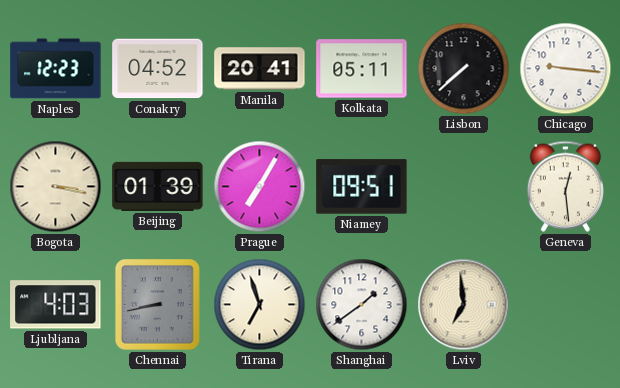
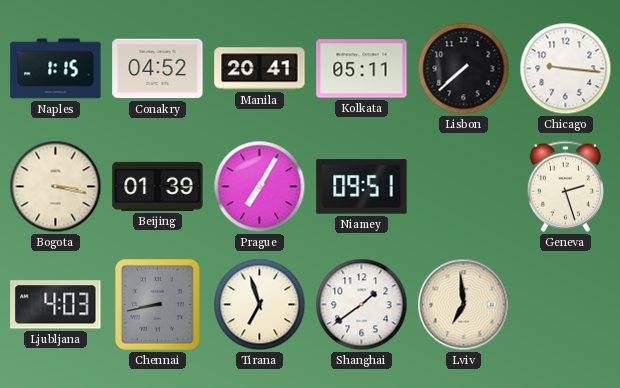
Naples: 12:23 -> 1:15 (56, 69)
Geneva: 12:29 -> 2:27 (565, 186)
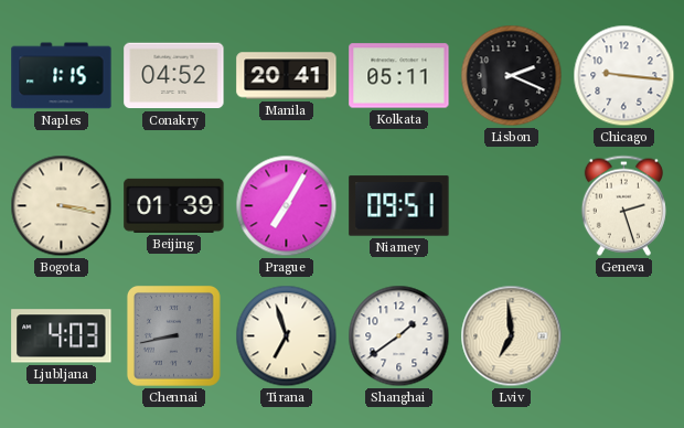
Lisbon: 7:38 -> 2:19 (512, 76)
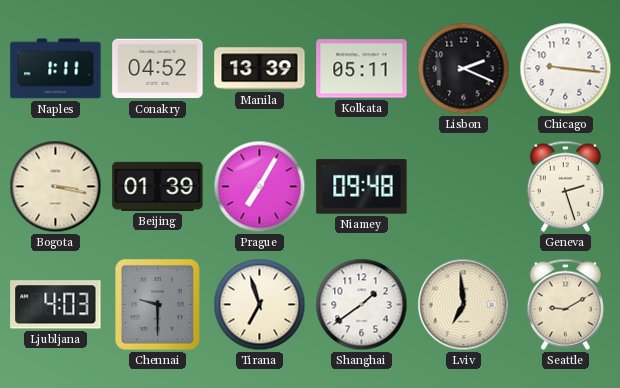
Naples: 1:15 -> 1:11 (56, 69)
Manila: 20:41 -> 13:39 (260, 69)
Niamey: 09:51 -> 09:48 (362, 187)
Chennai: 8:43 -> 9:30 (157, 304)
Seattle: none -> 9:10 (565, 304)
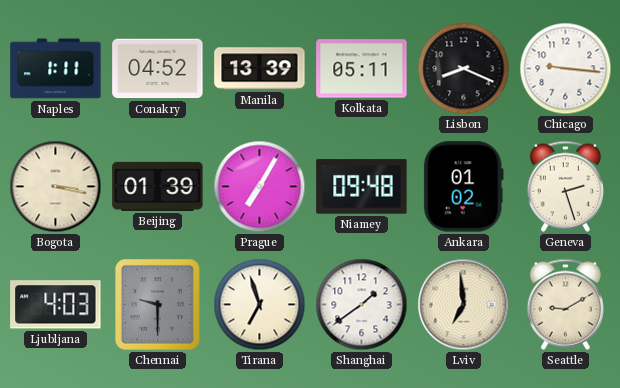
Lisbon: 2:19 -> 8:19 (464, 69)
Ankara: none -> 01:02 (463, 187)
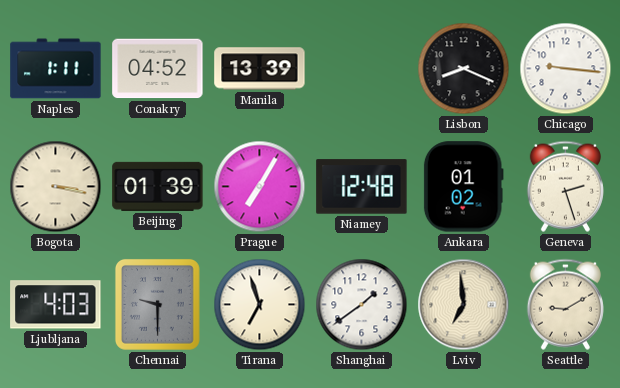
Kolkata: 05:11 -> none (362, 69)
Niamey: 09:48 -> 12:48 (362, 187)
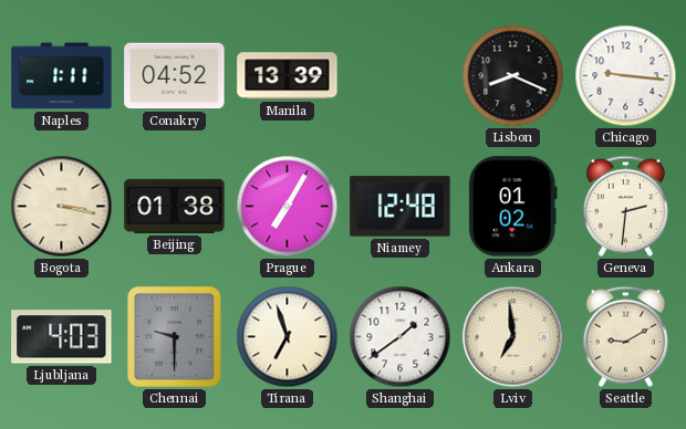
Beijing: 01:39 -> 01:38 (175, 206)
Geneva: 2:27 -> 2:31 (625, 206)
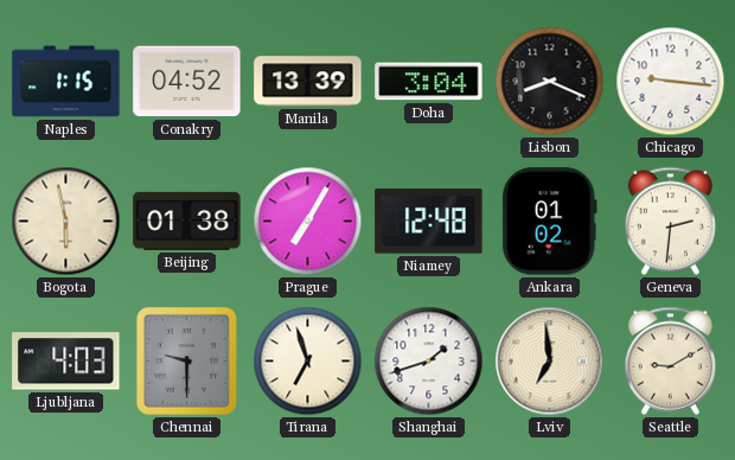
Naples: 1:11 -> 1:15 (66, 82)
Doha: none -> 3:04 (429, 82)
Bogota: 3:17 -> 5:58 (66, 222)
Shanghai: 1:39 -> 1:42 (429, 362)
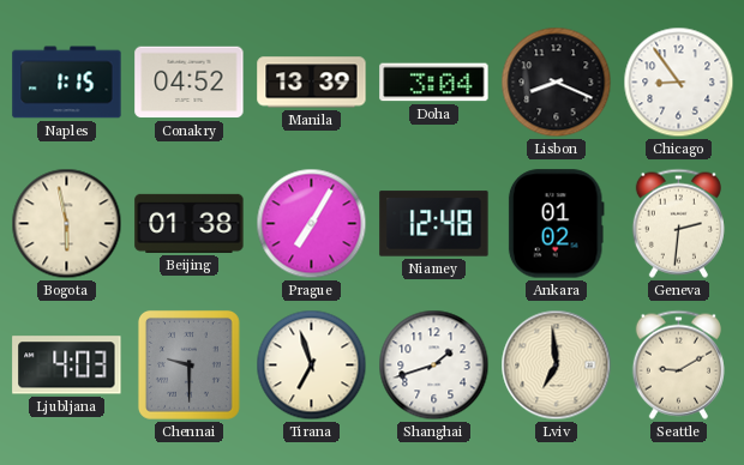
Chicago: 9:16 -> 8:54 (679, 83)
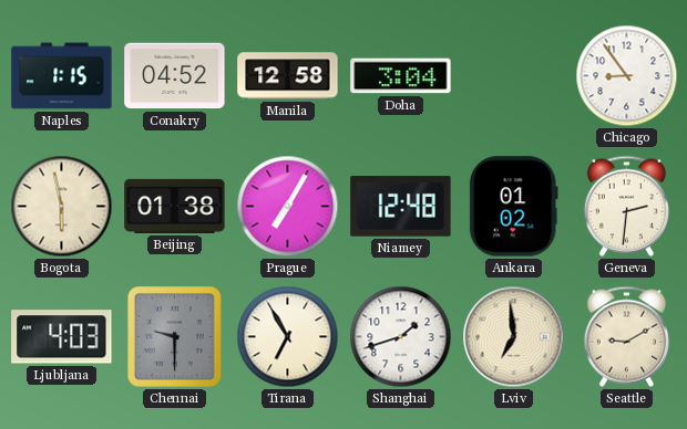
Manila: 13:39 -> 12:58 (288, 76)
Lisbon: 8:19 -> none (557, 83)
Tirana: 6:57 -> 6:55 (288, 337)
